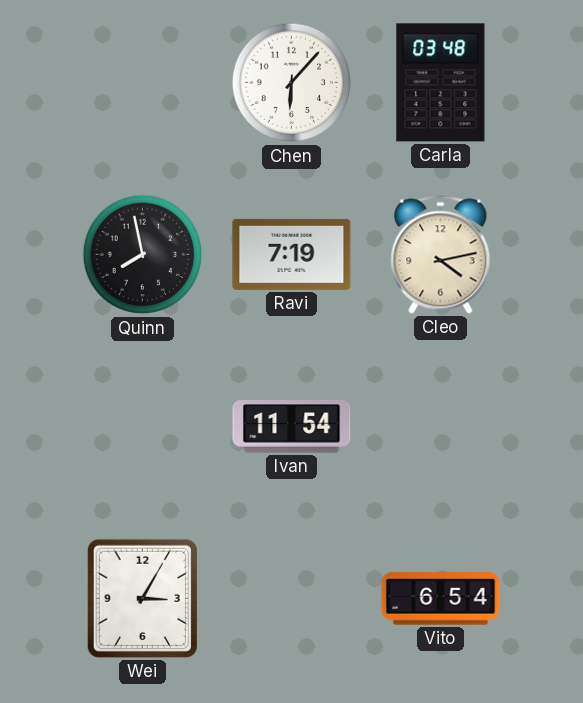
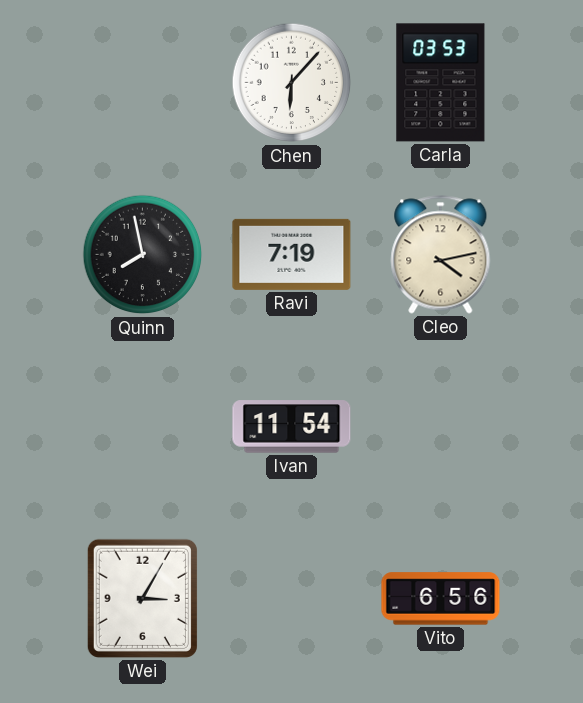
Carla: 03:48 -> 03:53 (441, 83)
Vito: 6:54 -> 6:56 (441, 599)
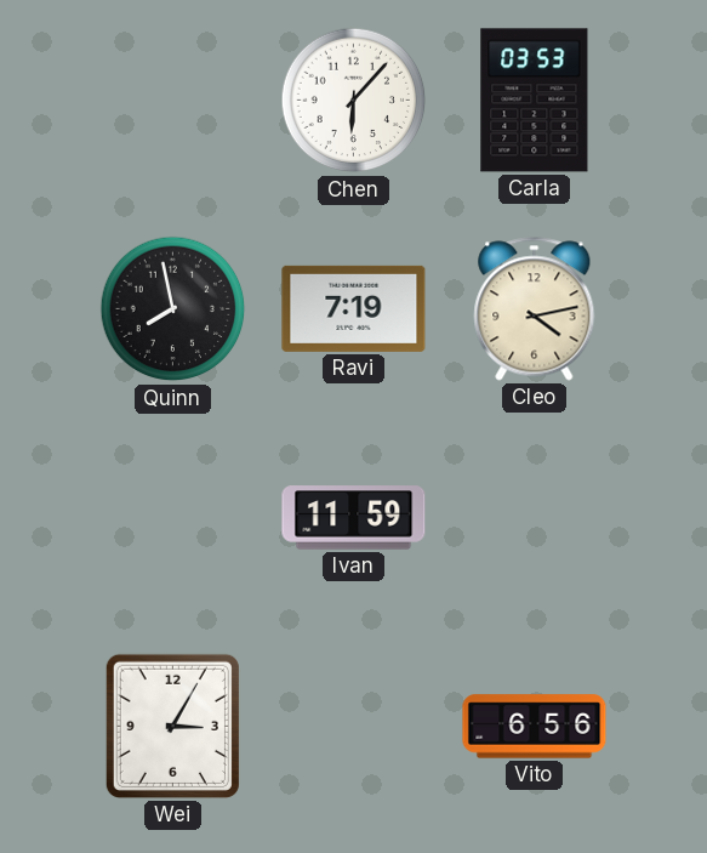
Ivan: 11:54 -> 11:59 (354, 518)
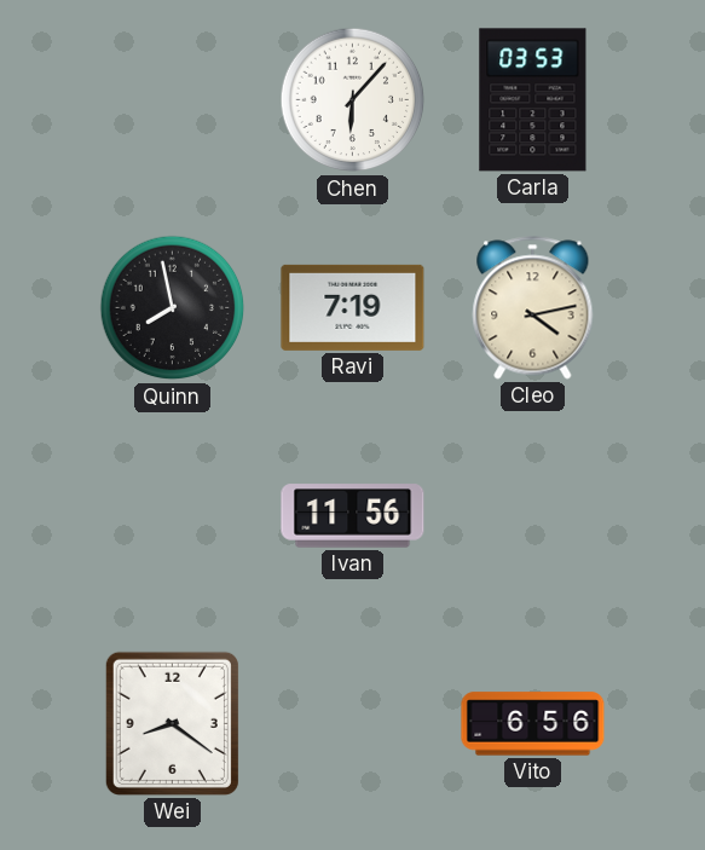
Ivan: 11:59 -> 11:56 (353, 516)
Wei: 3:05 -> 8:21 (172, 723)
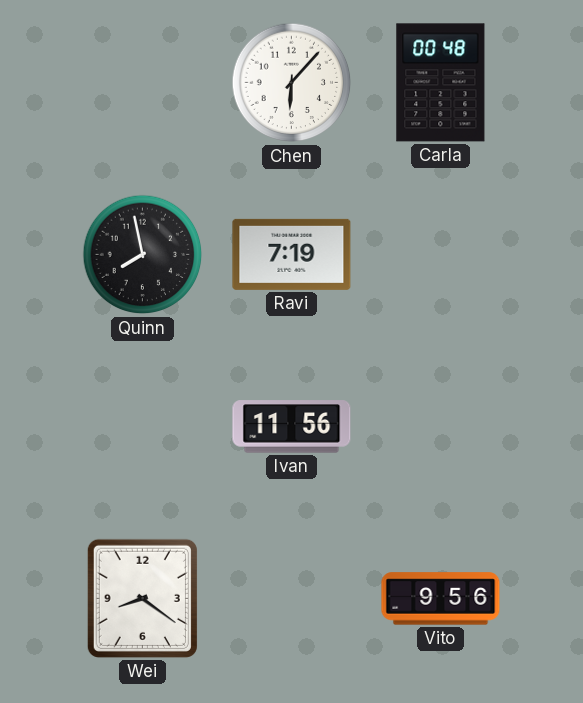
Carla: 03:53 -> 00:48 (441, 83)
Cleo: 4:13 -> none (533, 308)
Vito: 6:56 -> 9:56 (441, 599)
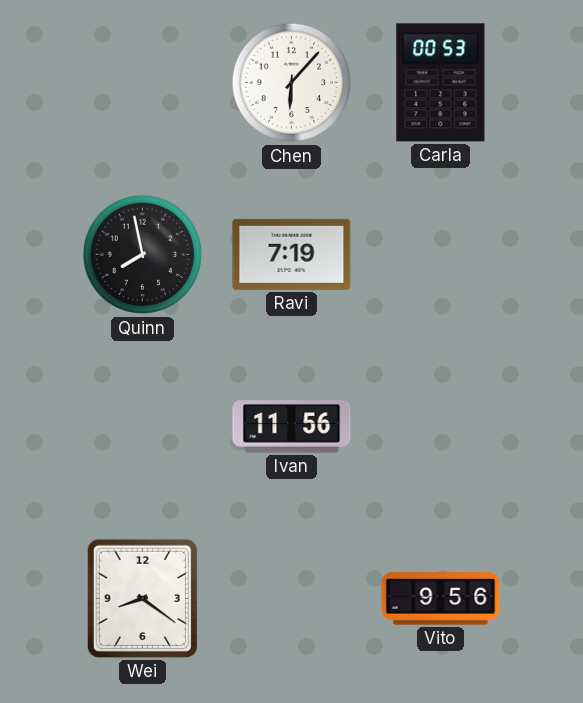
Carla: 00:48 -> 00:53 (441, 83)
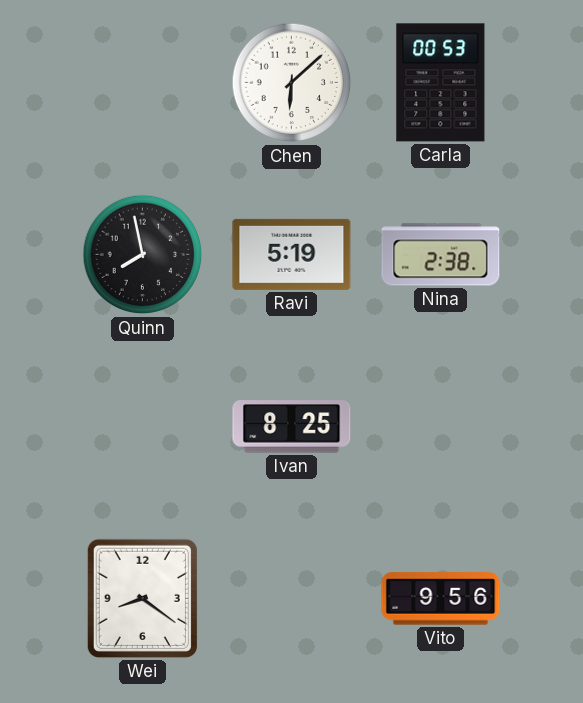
Chen: 6:07 -> 6:08 (292, 83)
Ravi: 7:19 -> 5:19 (292, 254)
Nina: none -> 2:38 (441, 255)
Ivan: 11:56 -> 8:25 (292, 427)
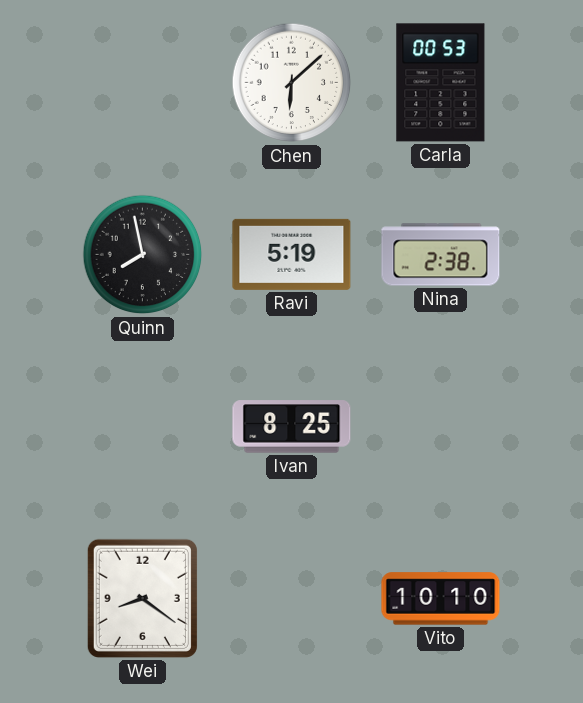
Vito: 9:56 -> 10:10 (441, 599)
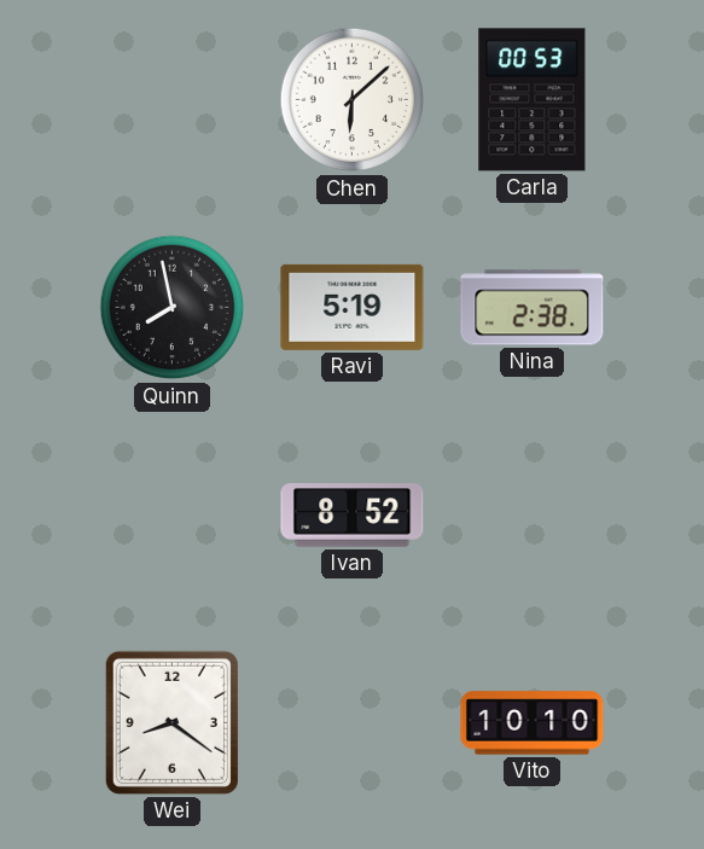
Ivan: 8:25 -> 8:52 (353, 516)
